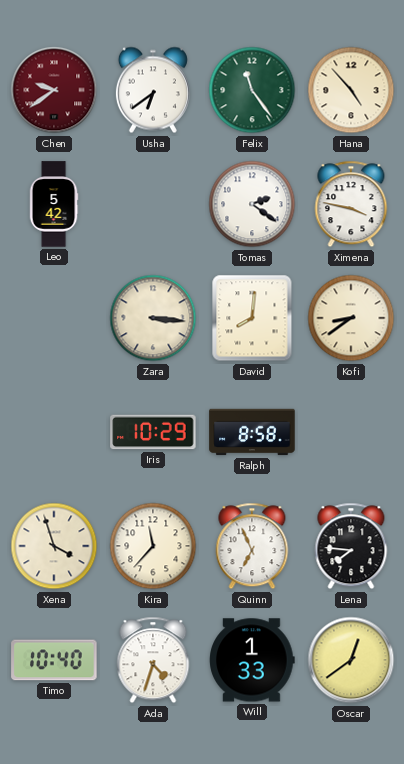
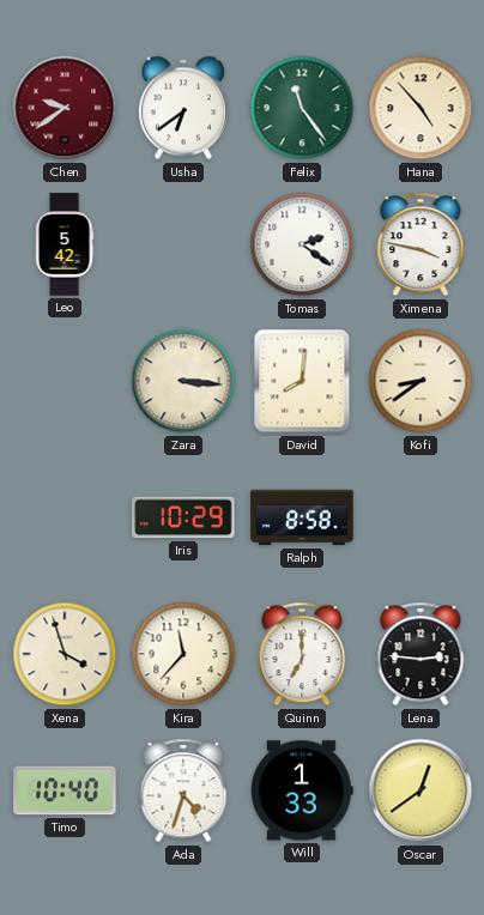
Quinn: 6:56 -> 7:00 (302, 654)
Lena: 7:46 -> 2:46 (421, 654)
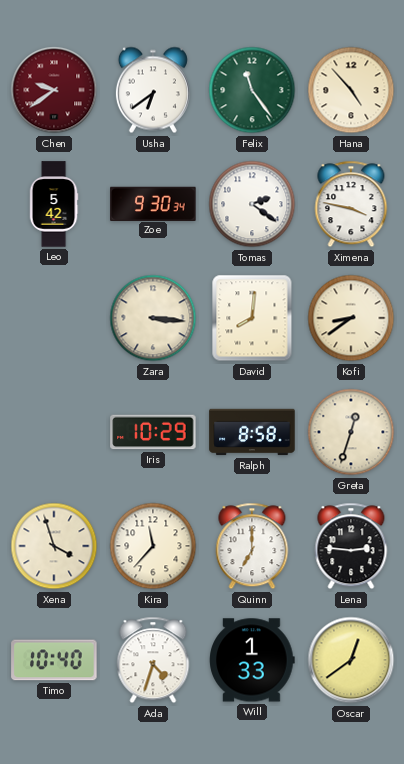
Zoe: none -> 9:30 (153, 203)
Greta: none -> 12:33 (351, 432)
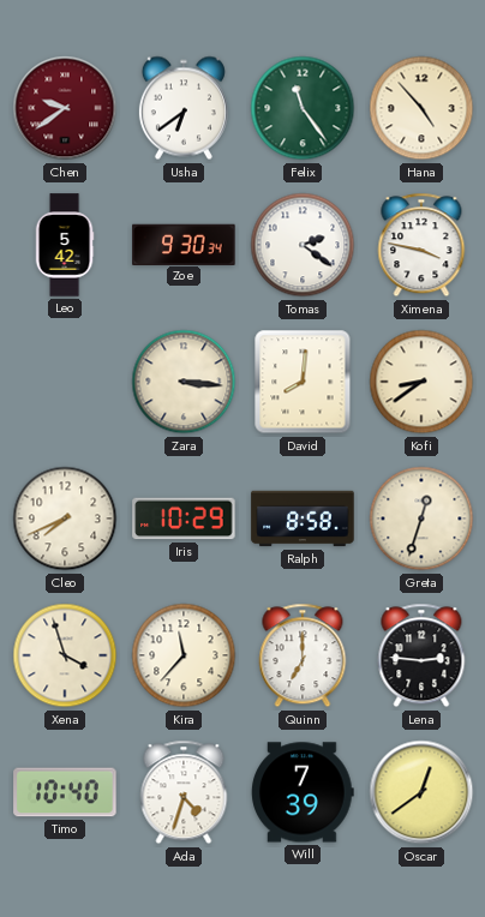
Cleo: none -> 7:41 (65, 519)
Will: 1:33 -> 7:39 (303, 792)
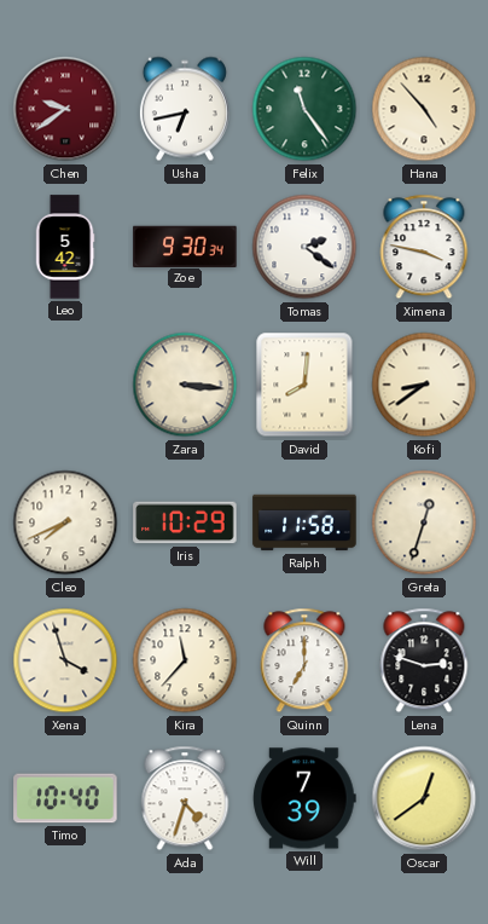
Usha: 6:39 -> 6:43 (185, 109)
Ralph: 8:58 -> 11:58 (304, 522)
Lena: 2:46 -> 2:48 (424, 660)
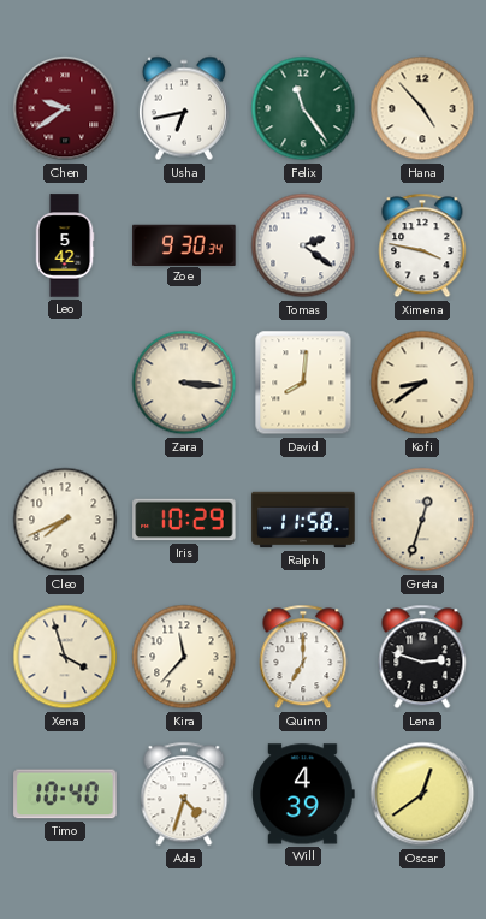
Will: 7:39 -> 4:39 (303, 794)
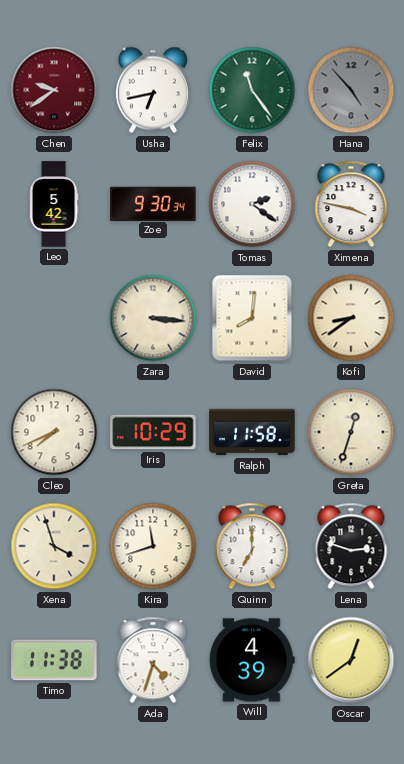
Hana dial: cream -> grey (351, 90)
Kira: 11:37 -> 11:42 (153, 546)
Timo: 10:40 -> 11:38 (54, 660)
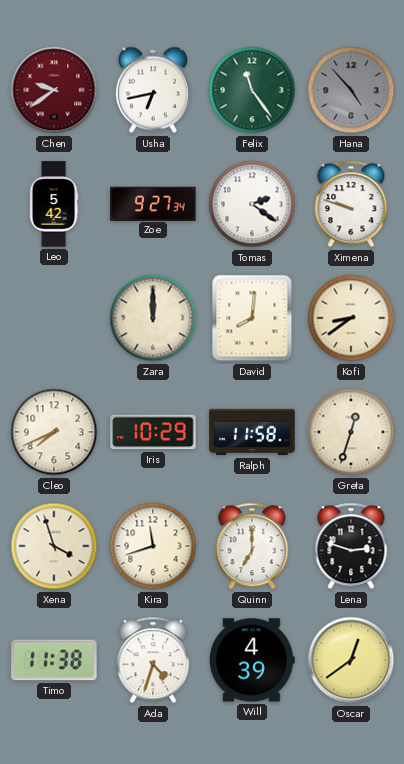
Zoe: 9:30 -> 9:27 (153, 203)
Ximena: 3:47 -> 9:48 (351, 204)
Zara: 3:16 -> 12:00 (153, 318)
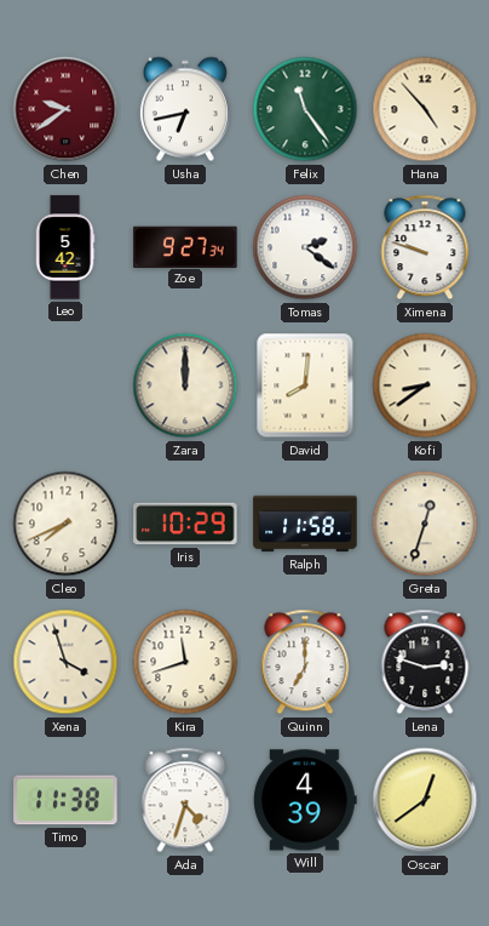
Hana dial: grey -> cream (425, 109)
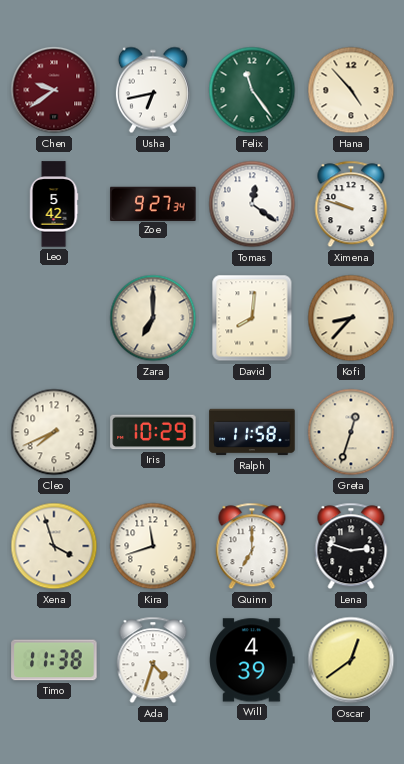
Tomas: 2:21 -> 12:21 (252, 204)
Zara: 12:00 -> 7:00 (153, 318)
Kofi: 8:39 -> 8:37 (351, 318)
